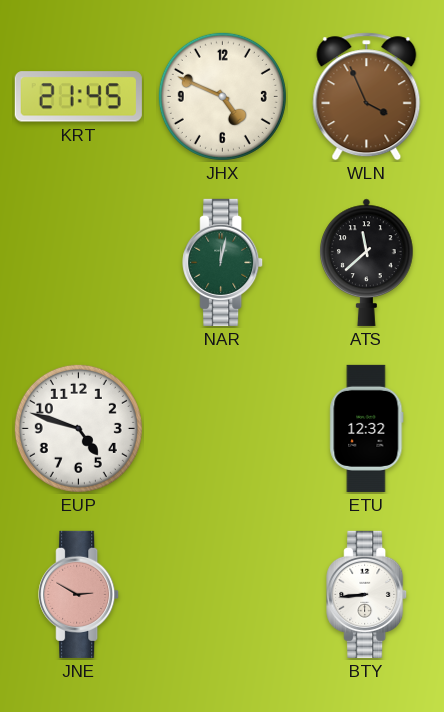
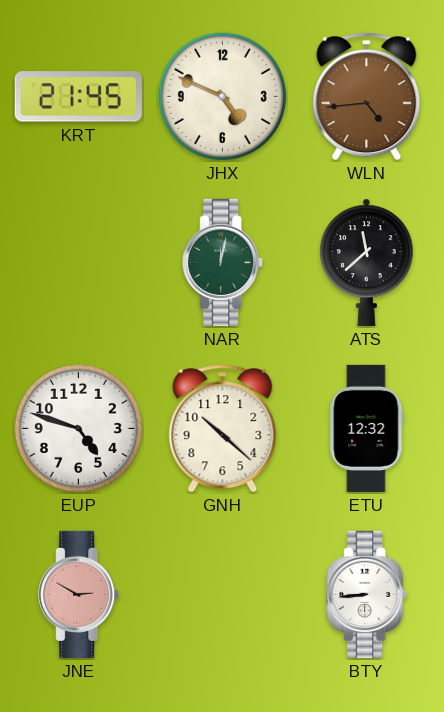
WLN: 3:56 -> 4:44 (367, 97)
GNH: none -> 10:22 (223, 429)
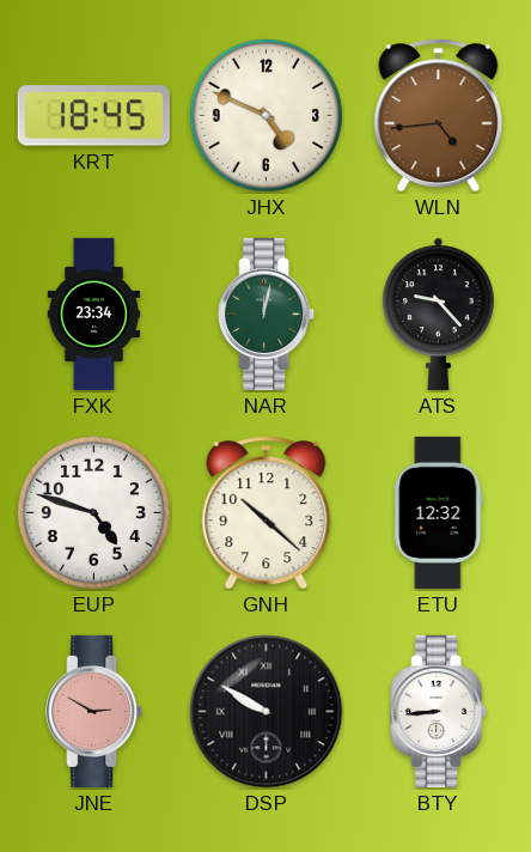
KRT: 21:45 -> 18:45 (93, 116)
FXK: none -> 23:34 (94, 314)
ATS: 11:38 -> 9:23 (439, 314)
DSP: none -> 9:50 (267, 712)
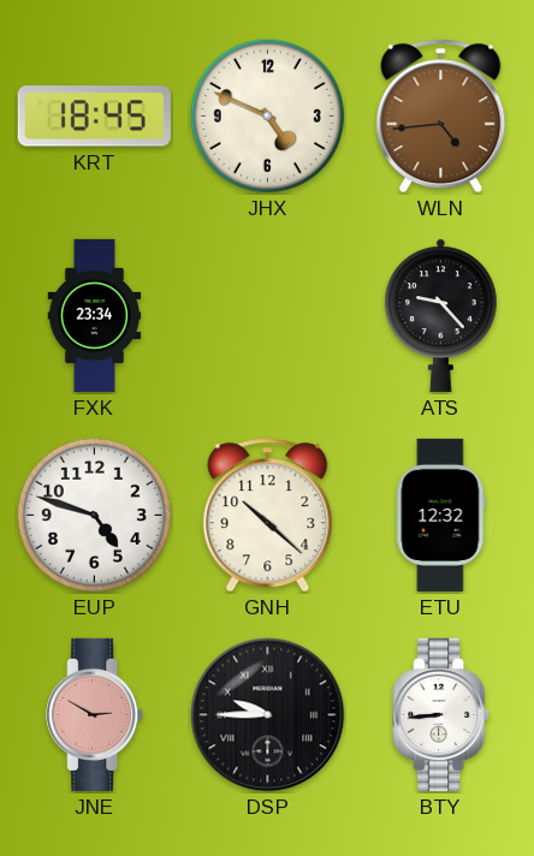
NAR: 12:02 -> none (267, 314)
DSP: 9:50 -> 9:45 (268, 715)
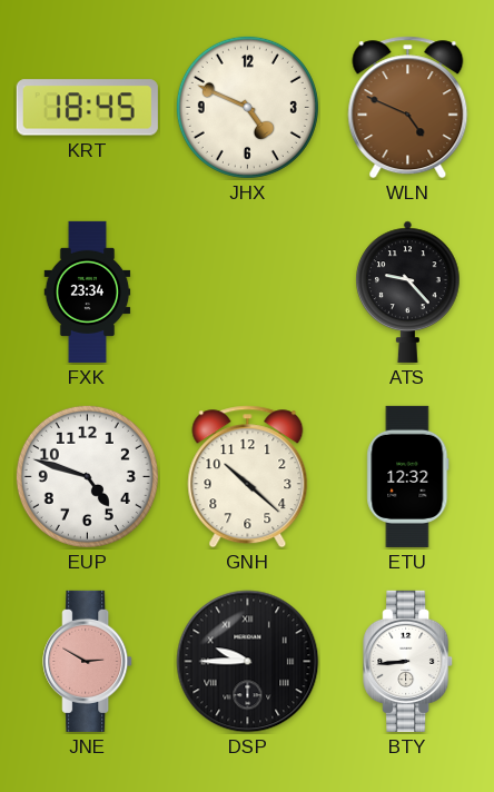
WLN: 4:44 -> 4:49 (408, 108)
